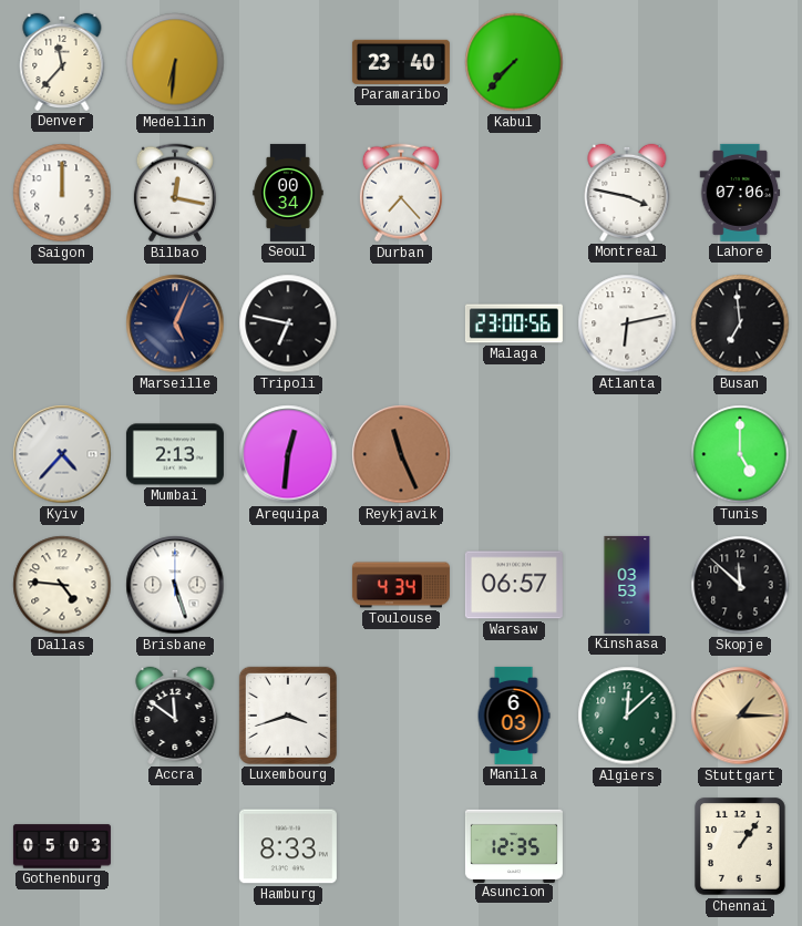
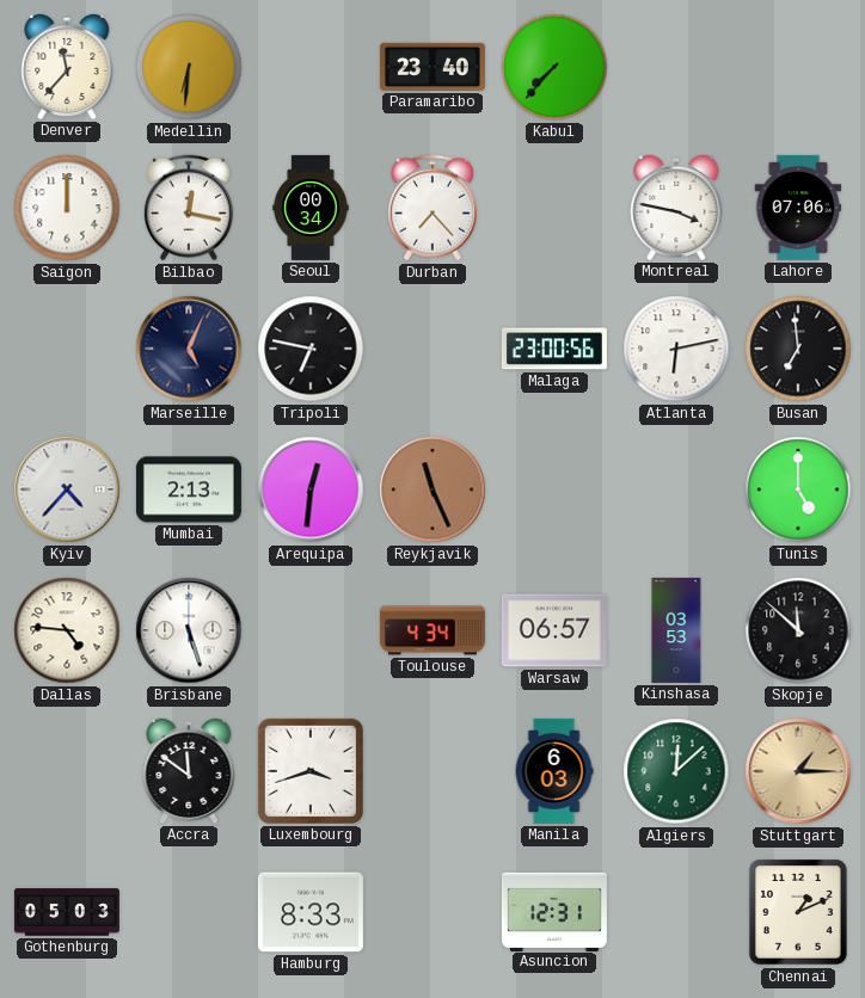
Asuncion: 12:35 -> 12:31 (554, 911)
Chennai: 1:06 -> 1:11 (799, 913)
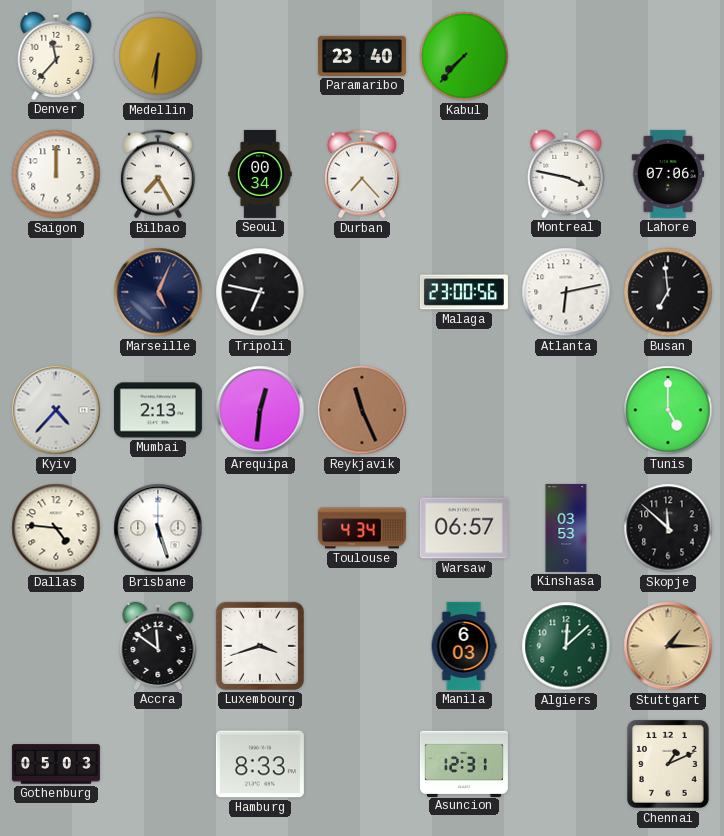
Bilbao: 12:17 -> 7:25 (158, 174)
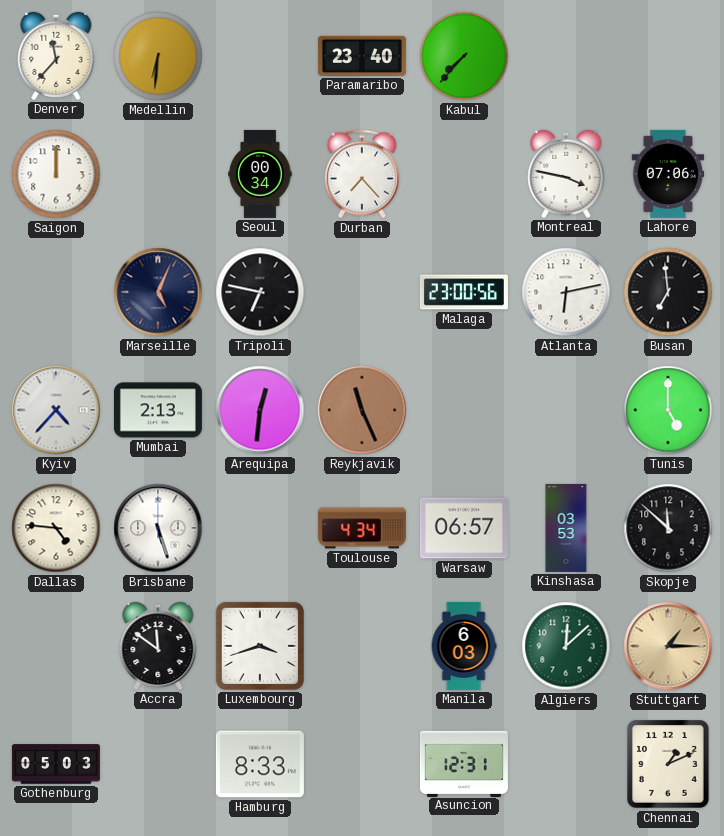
Bilbao: 7:25 -> none (158, 174)
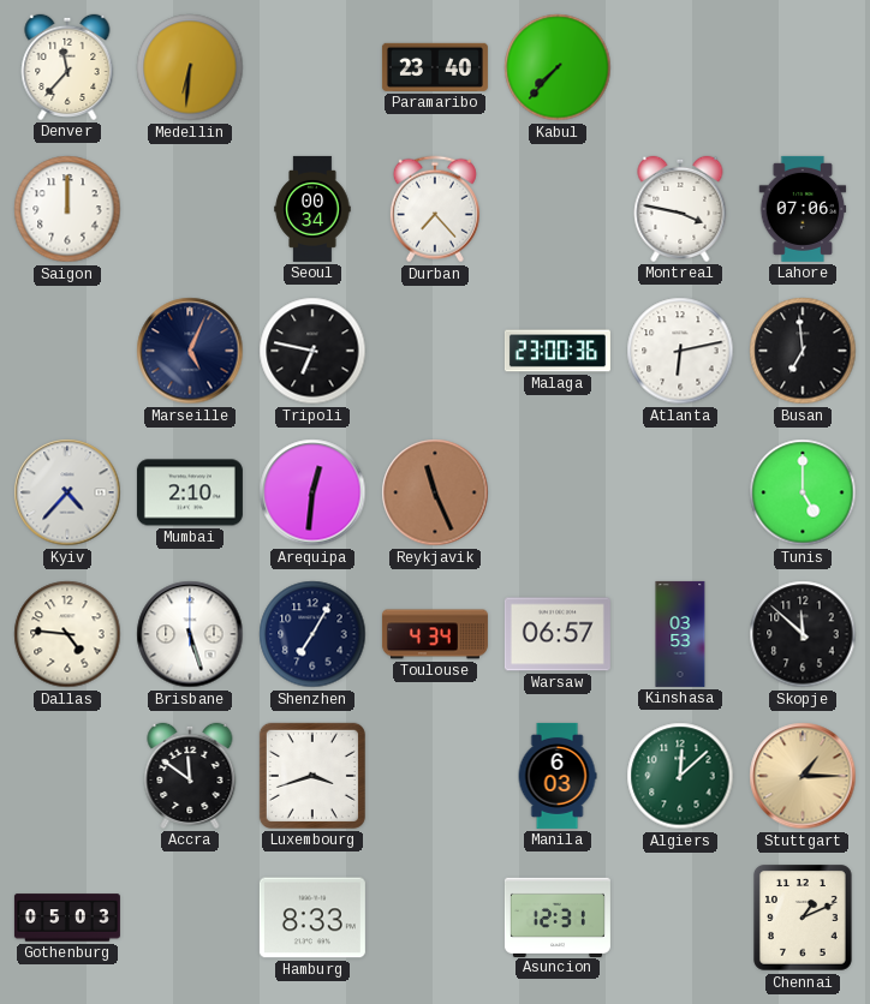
Malaga: 23:00:56 -> 23:00:36 (558, 351)
Mumbai: 2:13 -> 2:10 (190, 492)
Shenzhen: none -> 7:05 (312, 634)
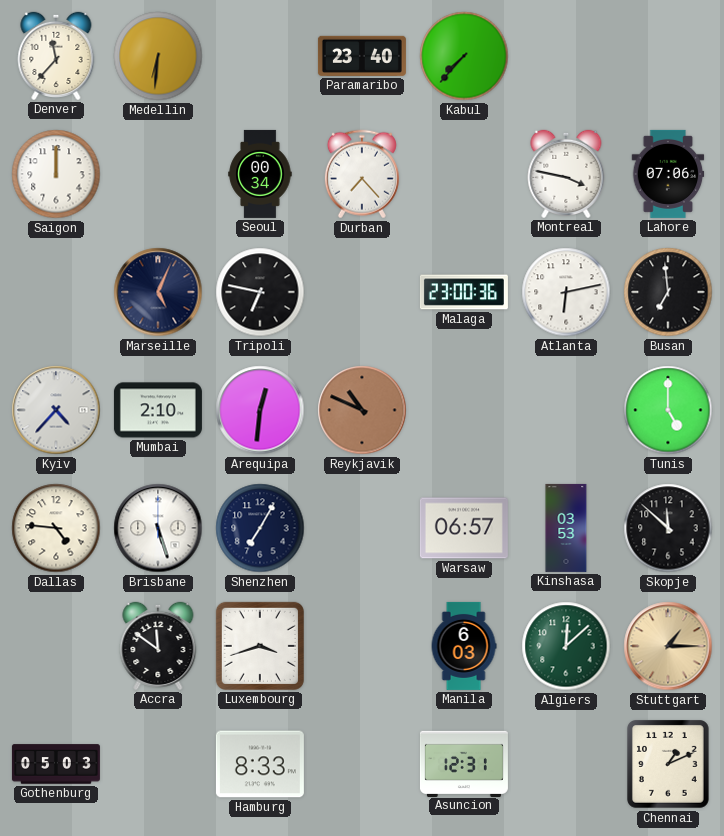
Reykjavik: 11:26 -> 10:49 (362, 410)
Toulouse: 4:34 -> none (435, 634)
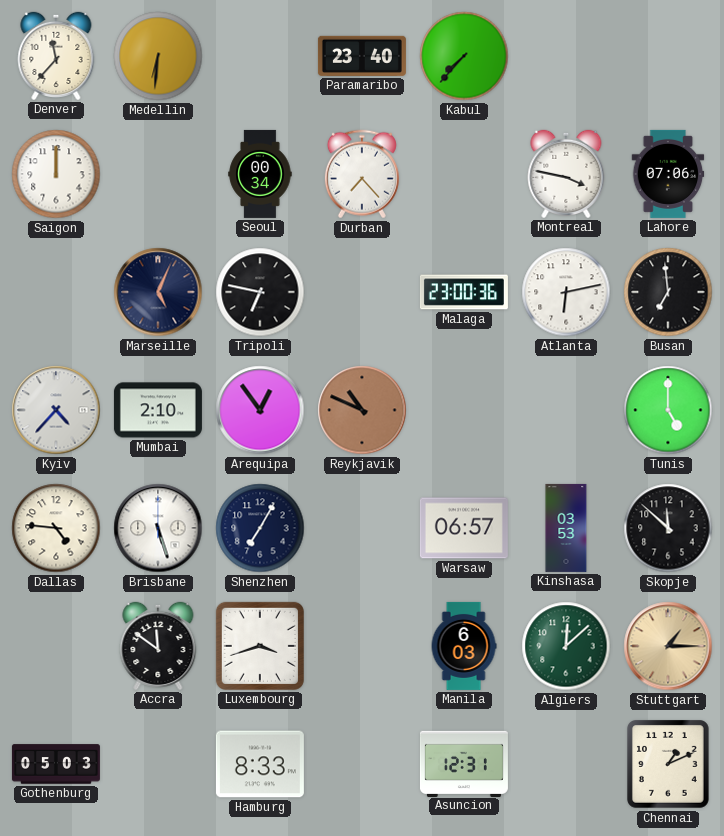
Arequipa: 12:31 -> 12:54 (260, 410)
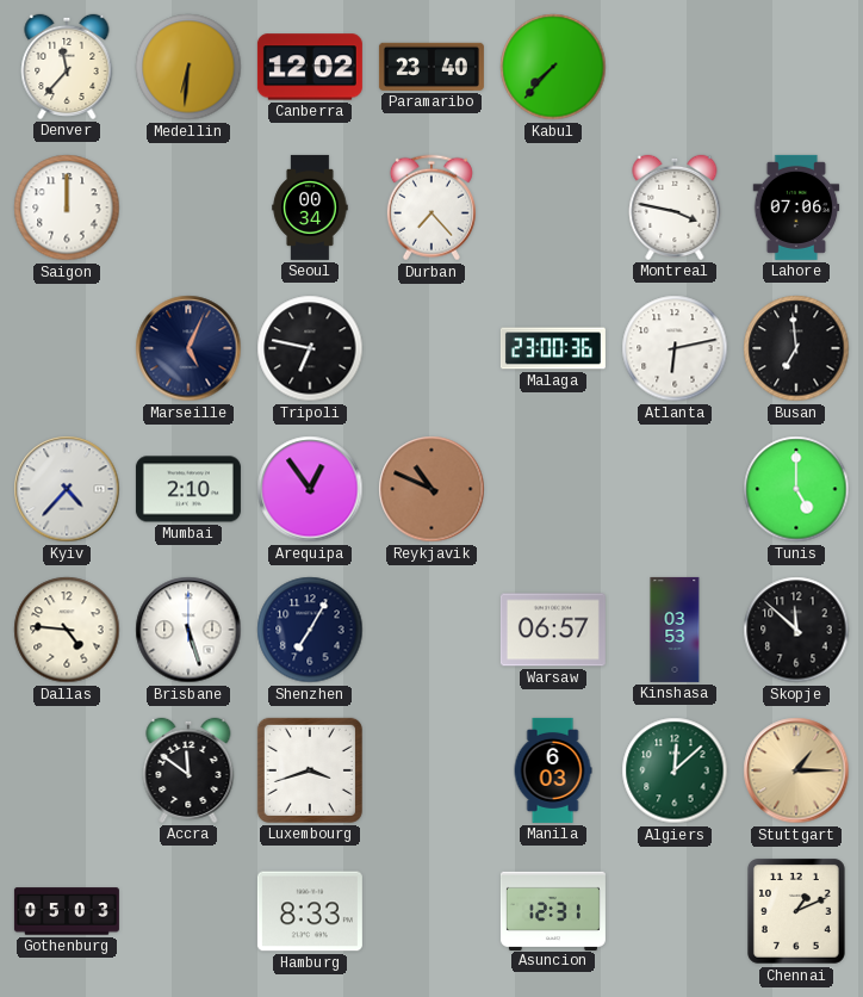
Canberra: none -> 12:02 (310, 67)
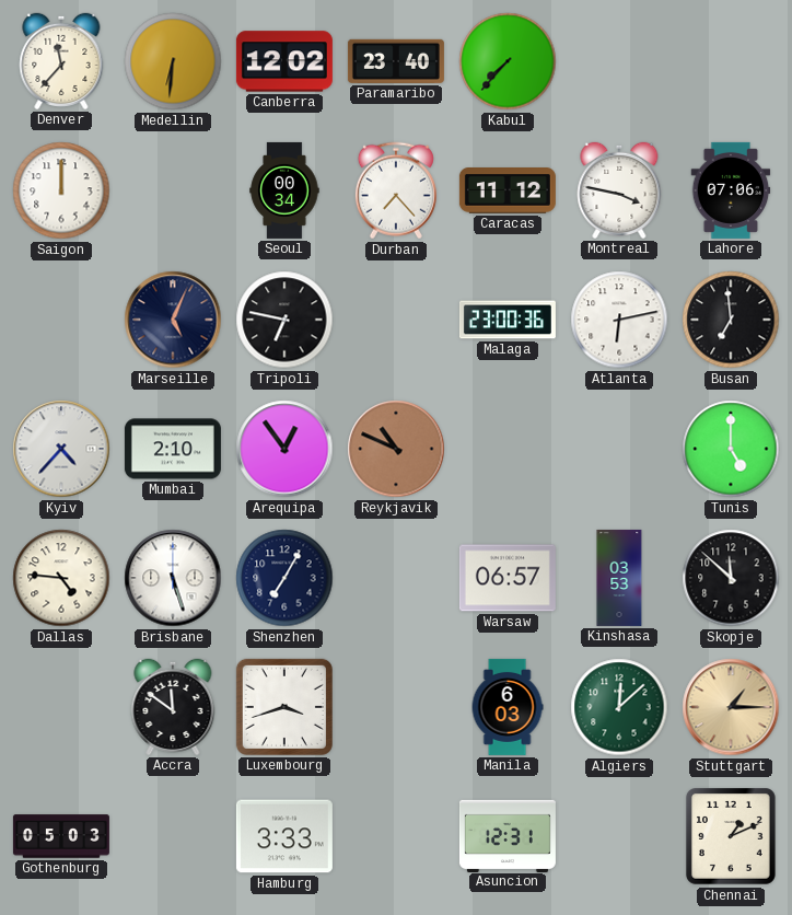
Caracas: none -> 11:12 (508, 192)
Hamburg: 8:33 -> 3:33 (284, 836)
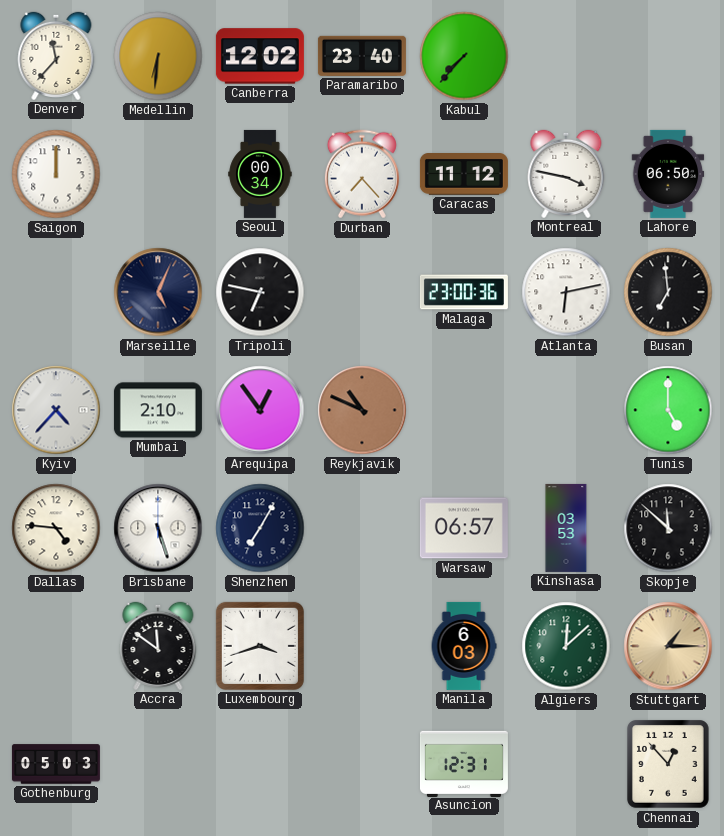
Lahore: 07:06 -> 06:50 (668, 174)
Hamburg: 3:33 -> none (284, 836)
Chennai: 1:11 -> 12:53 (669, 765)
